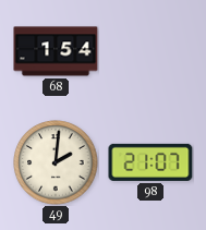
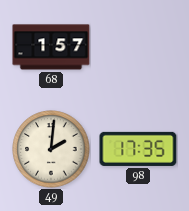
68: 1:54 -> 1:57 (51, 47)
98: 21:07 -> 17:35 (138, 149)
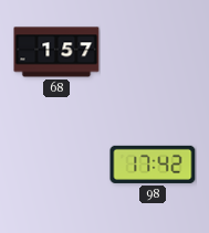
49: 2:01 -> none (51, 149)
98: 17:35 -> 17:42 (153, 165)
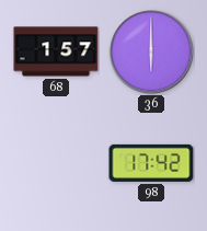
36: none -> 6:00 (151, 51)
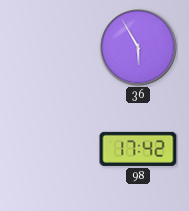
68: 1:57 -> none (56, 51)
36: 6:00 -> 5:55 (138, 47)
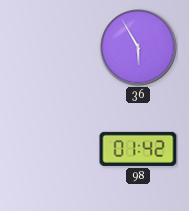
98: 17:42 -> 01:42 (138, 149)
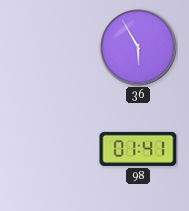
98: 01:42 -> 01:41 (138, 149)
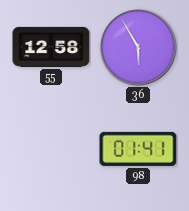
55: none -> 12:58 (51, 47)
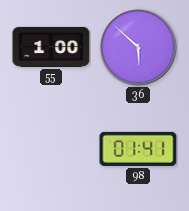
55: 12:58 -> 1:00 (51, 47)
36: 5:55 -> 5:52 (138, 47)
